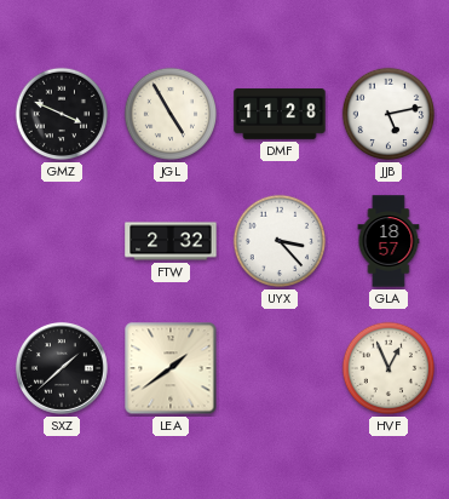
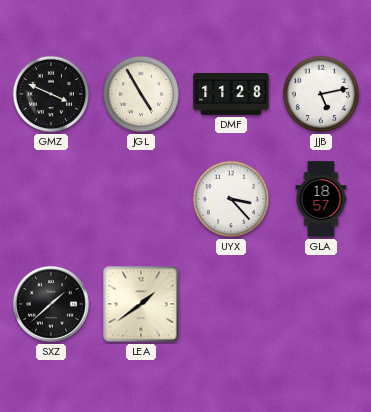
FTW: 2:32 -> none (171, 241)
HVF: 12:56 -> none (388, 368)
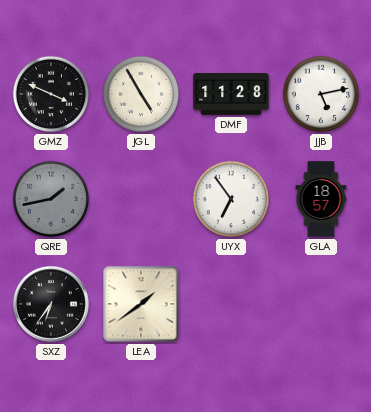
QRE: none -> 1:43 (51, 199)
UYX: 3:23 -> 6:54 (231, 199)
SXZ: 1:38 -> 6:36 (51, 304)
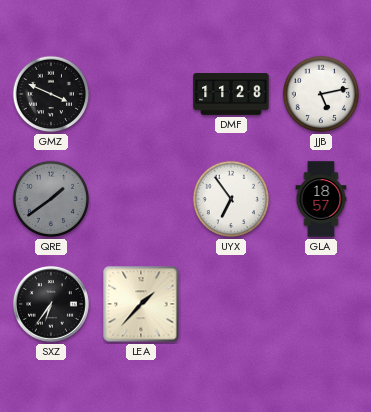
JGL: 4:55 -> none (141, 94)
QRE: 1:43 -> 1:39 (51, 199)
LEA: 1:39 -> 1:37 (141, 304)
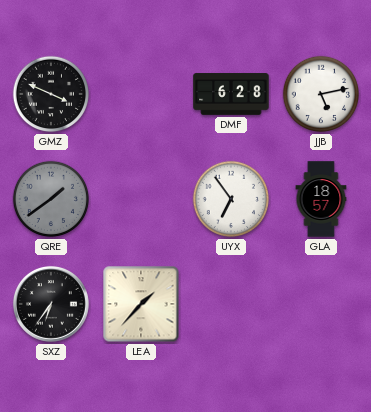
DMF: 11:28 -> 6:28 (231, 94)
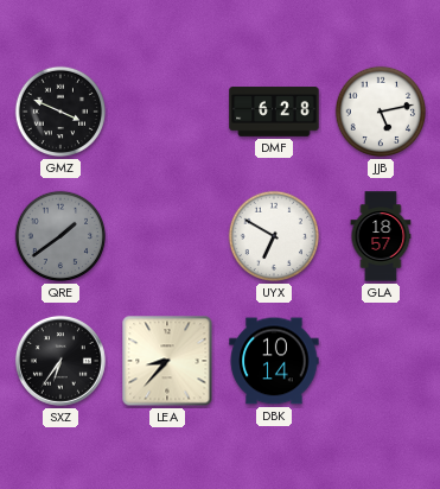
UYX: 6:54 -> 6:50 (274, 236)
LEA: 1:37 -> 8:37 (167, 361)
DBK: none -> 10:14 (274, 361)
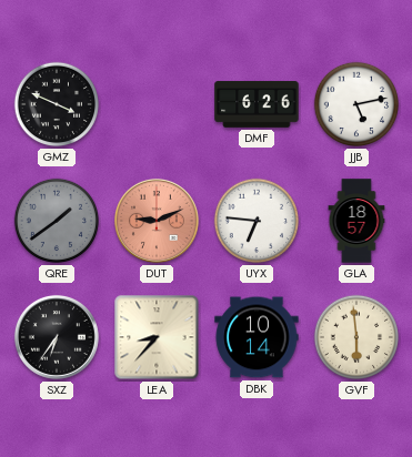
DMF: 6:28 -> 6:26 (257, 104)
DUT: none -> 9:11 (157, 221)
UYX: 6:50 -> 6:46 (257, 221)
GVF: none -> 5:59 (356, 337)
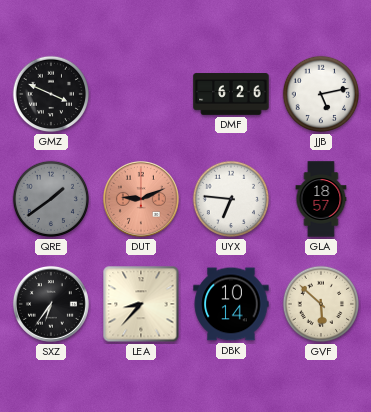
GVF: 5:59 -> 5:52 (321, 304)
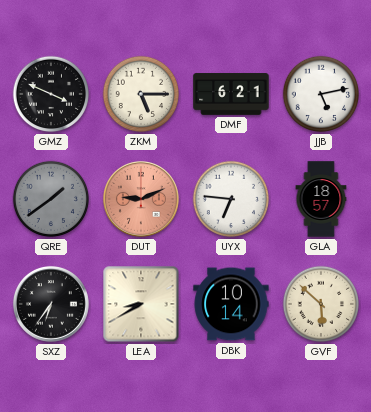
ZKM: none -> 5:15 (141, 94)
DMF: 6:26 -> 6:21 (231, 94)
LEA: 8:37 -> 8:40 (141, 304)
